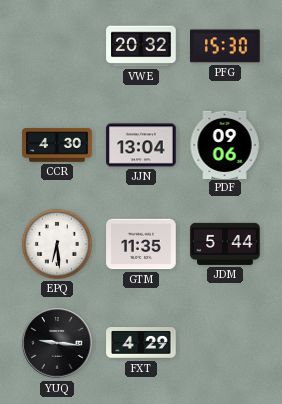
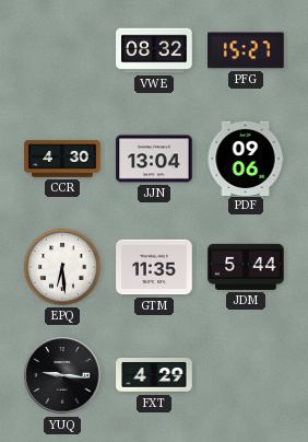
VWE: 20:32 -> 08:32 (154, 50)
PFG: 15:30 -> 15:27 (246, 50)
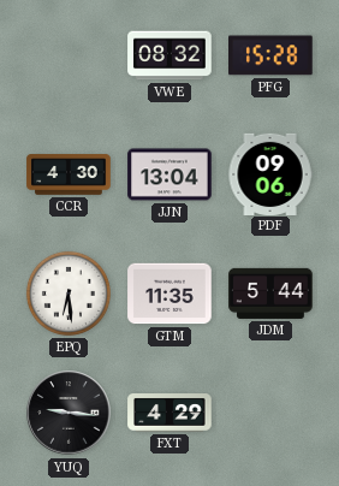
PFG: 15:27 -> 15:28 (270, 55)
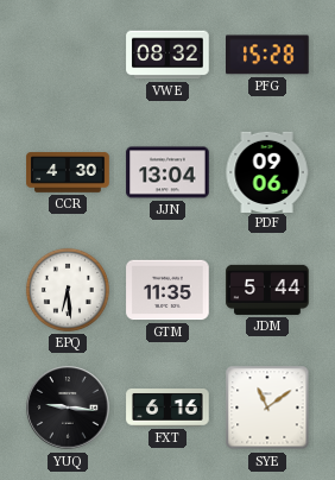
FXT: 4:29 -> 6:16 (167, 409)
SYE: none -> 11:09 (267, 408)
